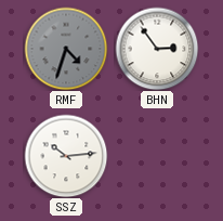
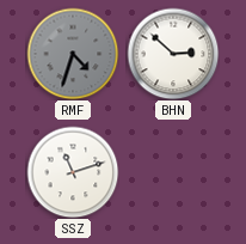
BHN: 2:54 -> 2:52 (173, 54)
SSZ: 10:14 -> 11:12 (73, 172)
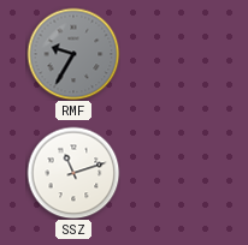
RMF: 4:33 -> 9:35 (73, 54)
BHN: 2:52 -> none (173, 54)
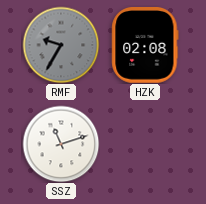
HZK: none -> 02:08 (145, 46)
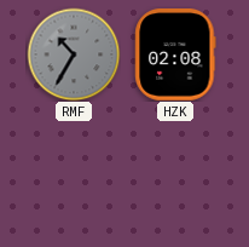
RMF: 9:35 -> 10:35 (74, 54)
SSZ: 11:12 -> none (61, 144)
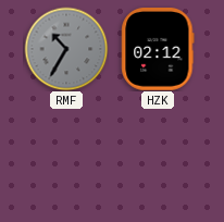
HZK: 02:08 -> 02:12 (158, 50)
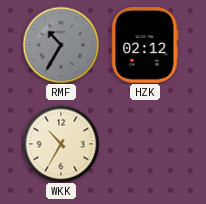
WKK: none -> 10:35 (61, 144)
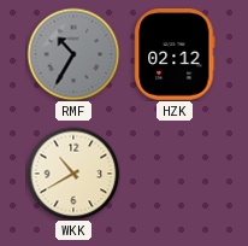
WKK: 10:35 -> 10:40 (73, 174)
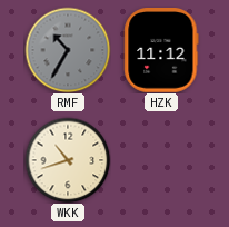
HZK: 02:12 -> 11:12 (161, 51)
WKK: 10:40 -> 10:42 (68, 160)
